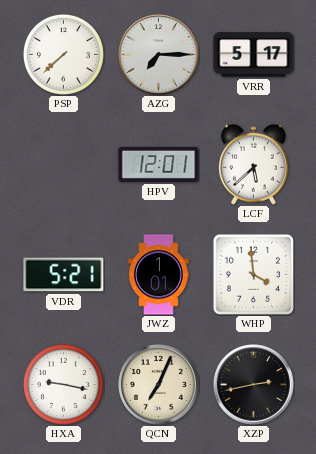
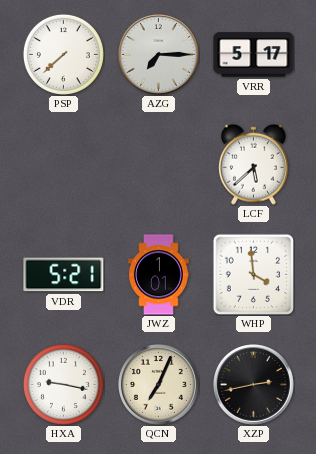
HPV: 12:01 -> none (159, 164)
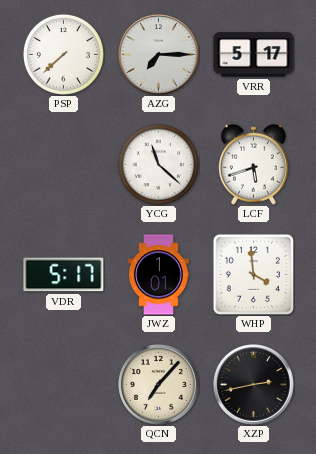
YCG: none -> 11:22 (158, 164)
LCF: 5:38 -> 5:42 (253, 164)
VDR: 5:21 -> 5:17 (64, 275)
HXA: 9:17 -> none (63, 384)
QCN: 7:04 -> 7:07 (159, 385)
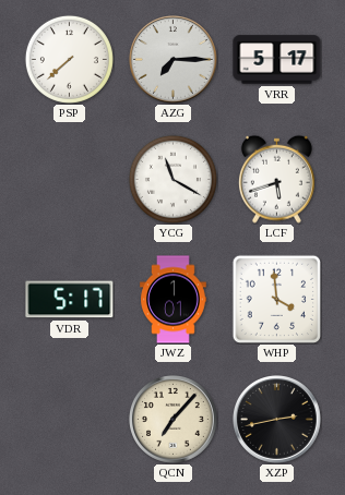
YCG: 11:22 -> 11:20 (172, 179)
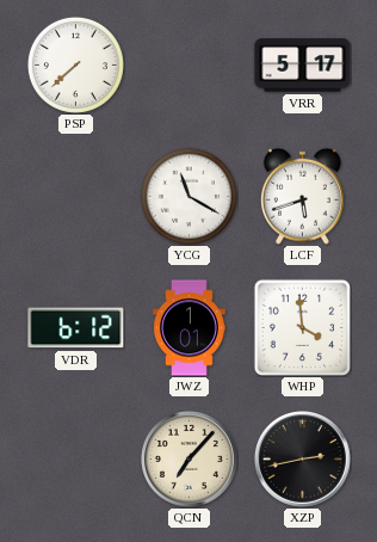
AZG: 7:15 -> none (174, 60)
VDR: 5:17 -> 6:12 (76, 328)
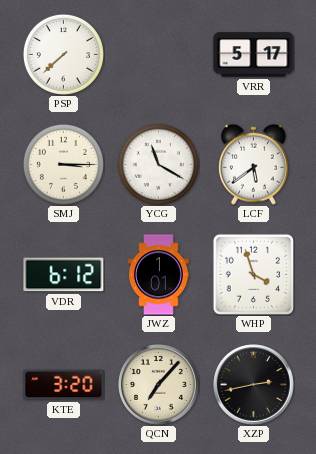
SMJ: none -> 3:15 (63, 164)
LCF: 5:42 -> 5:39 (253, 164)
WHP: 3:59 -> 3:57 (253, 274)
KTE: none -> 3:20 (64, 385)
